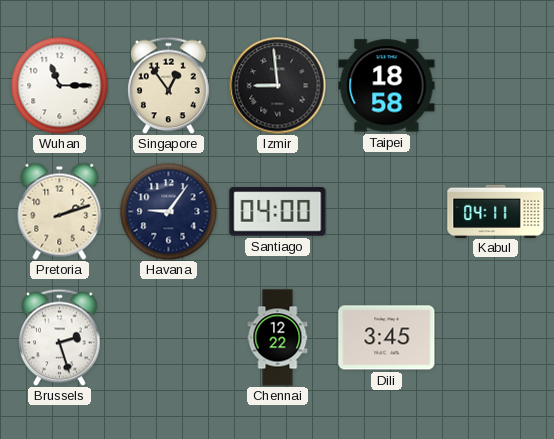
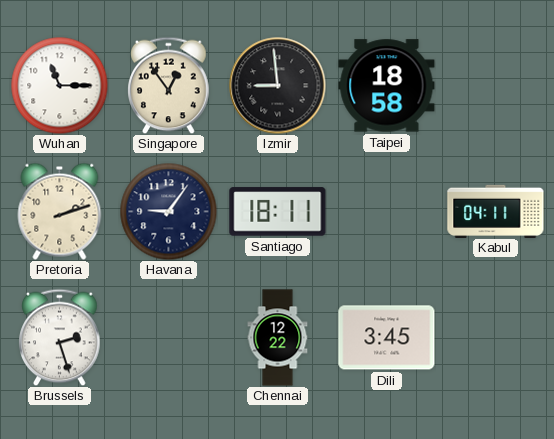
Santiago: 04:00 -> 18:11 (278, 212)
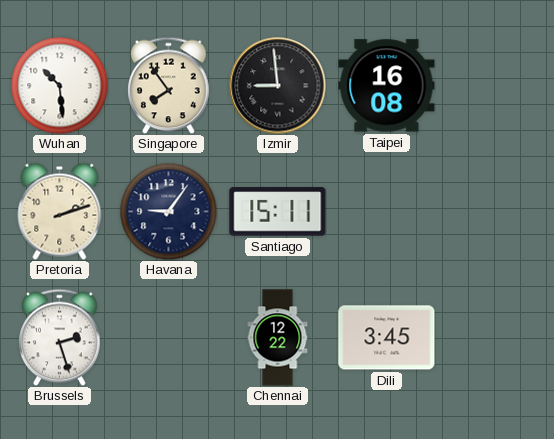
Wuhan: 11:15 -> 10:29 (59, 85)
Singapore: 12:54 -> 7:54 (169, 85)
Taipei: 18:58 -> 16:08 (387, 86)
Santiago: 18:11 -> 15:11 (278, 212)
Kabul: 04:11 -> none (496, 211)
